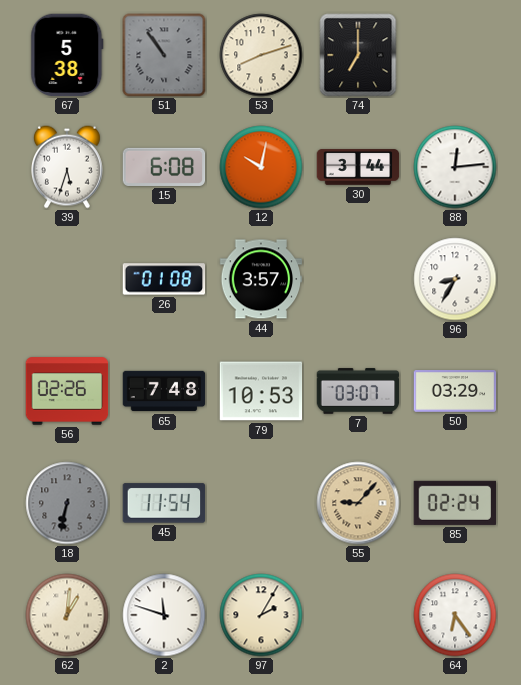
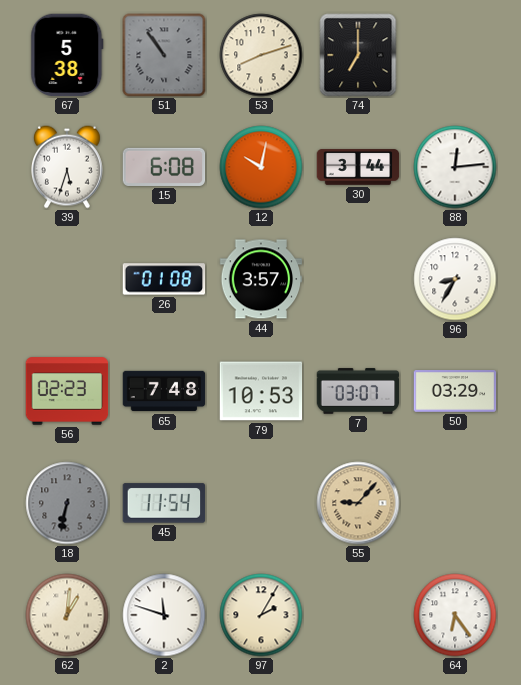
56: 02:26 -> 02:23 (67, 391)
85: 02:24 -> none (454, 503)
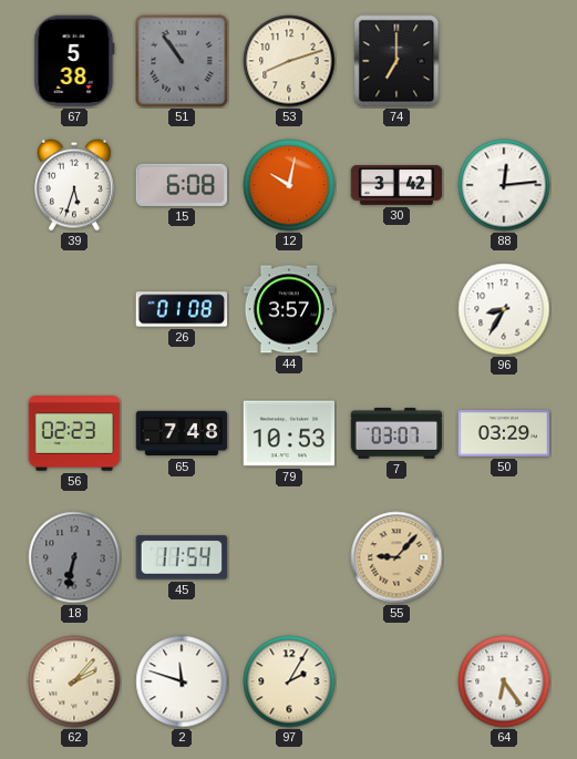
30: 3:44 -> 3:42 (396, 185)
62: 1:01 -> 2:07 (74, 681)
